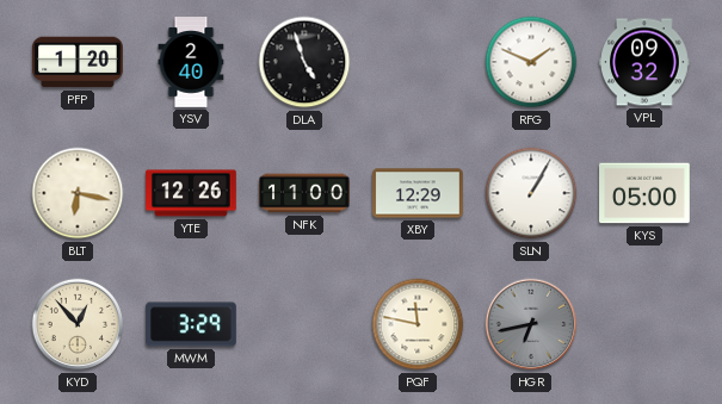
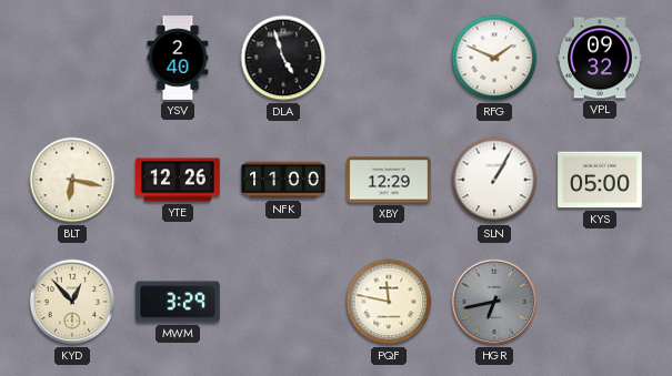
PFP: 1:20 -> none (78, 62)
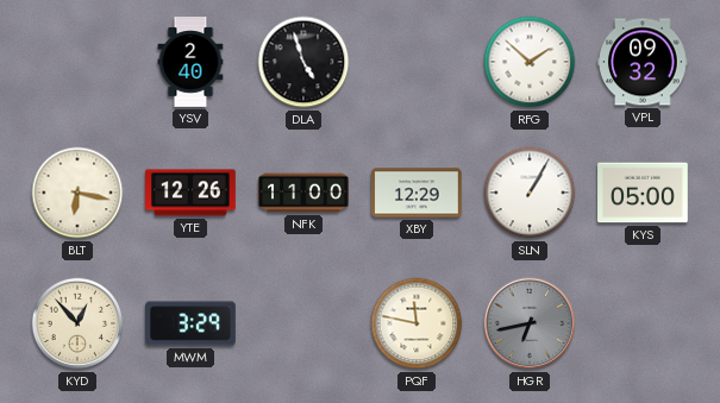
RFG: 1:49 -> 1:52 (530, 62)
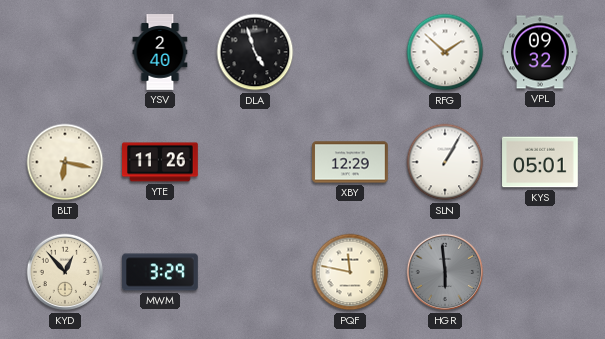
YTE: 12:26 -> 11:26 (161, 162)
NFK: 11:00 -> none (303, 193)
KYS: 05:00 -> 05:01 (540, 162)
HGR: 6:43 -> 5:59 (445, 272)
